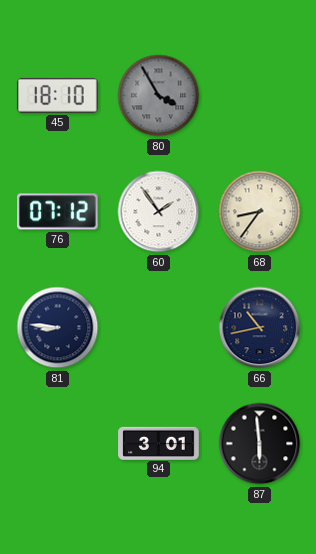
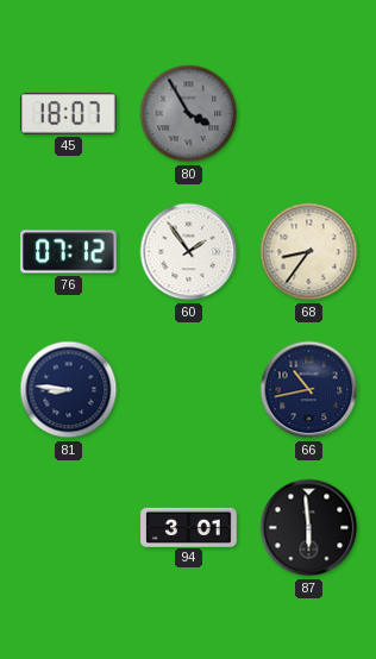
45: 18:10 -> 18:07 (68, 113)
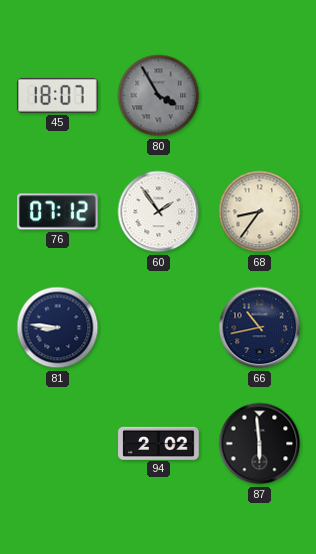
94: 3:01 -> 2:02 (159, 443)
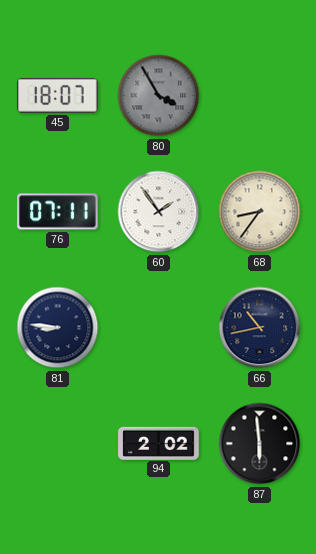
76: 07:12 -> 07:11 (58, 212)
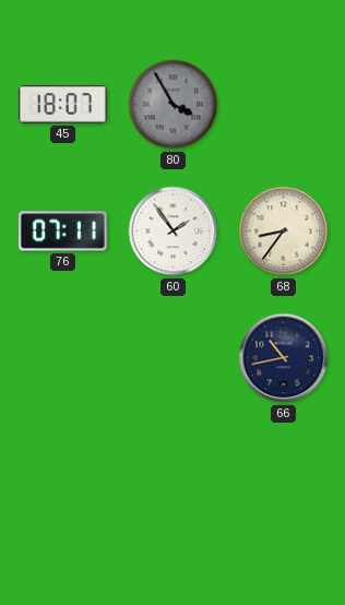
81: 8:46 -> none (58, 328)
94: 2:02 -> none (159, 443)
87: 5:59 -> none (260, 444)
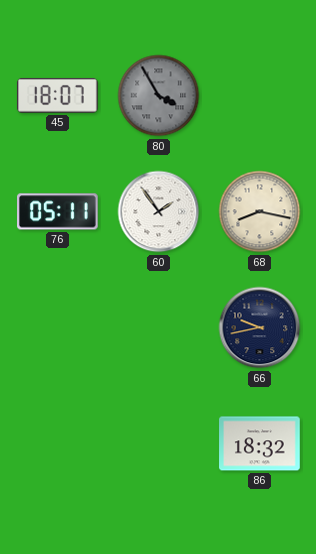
76: 07:11 -> 05:11 (58, 212)
68: 8:36 -> 8:17 (260, 212)
66: 10:43 -> 9:43 (260, 328)
86: none -> 18:32 (260, 444)
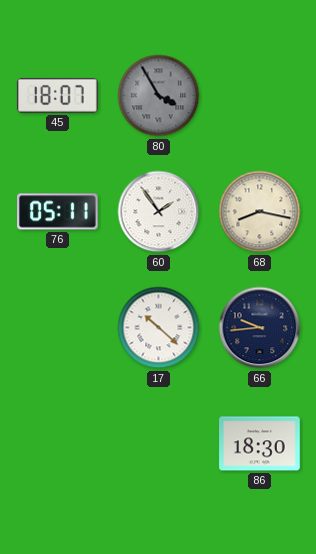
17: none -> 10:22 (159, 328)
66: 9:43 -> 9:44 (260, 328)
86: 18:32 -> 18:30 (260, 444)
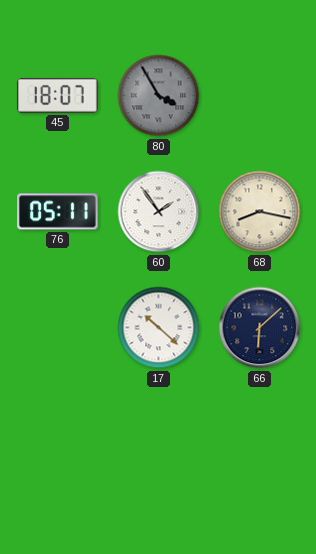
66: 9:44 -> 6:08 (260, 328)
86: 18:30 -> none (260, 444)
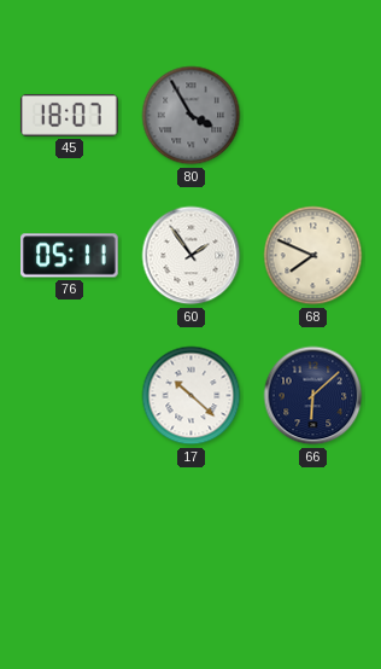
68: 8:17 -> 7:49 (313, 256)
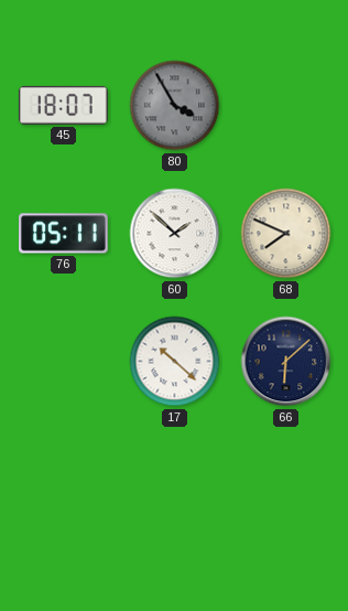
60: 1:54 -> 1:52 (175, 234)
